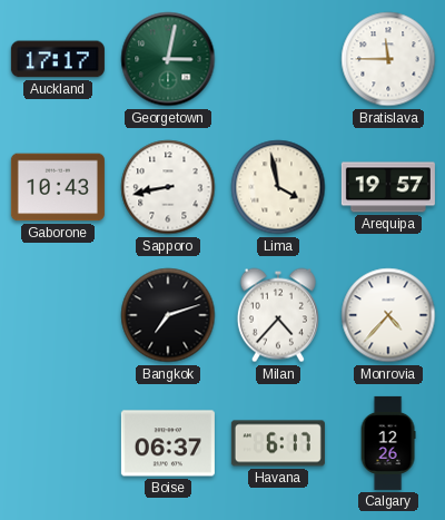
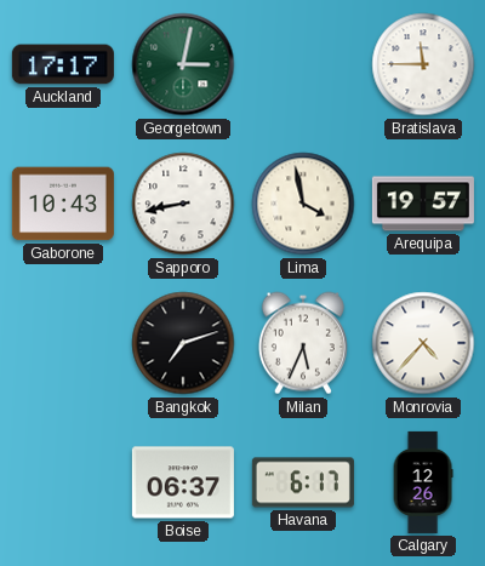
Milan: 4:37 -> 5:34 (303, 343)
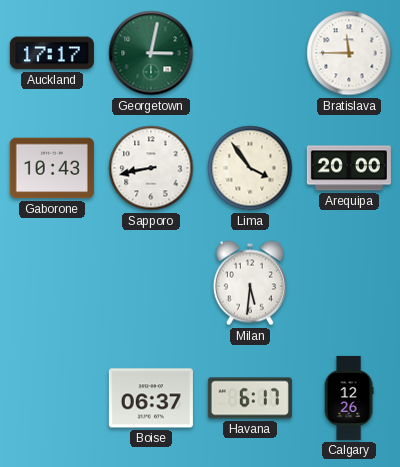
Lima: 3:58 -> 3:54 (250, 168)
Arequipa: 19:57 -> 20:00 (349, 168)
Bangkok: 7:12 -> none (183, 343)
Milan: 5:34 -> 5:31 (250, 283)
Monrovia: 4:37 -> none (423, 343)
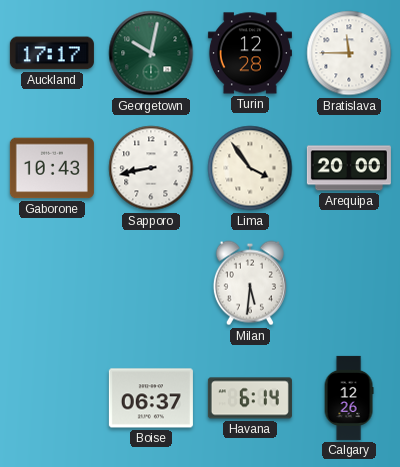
Georgetown: 3:02 -> 10:02 (151, 53)
Turin: none -> 12:28 (250, 53)
Havana: 6:17 -> 6:14 (250, 398)
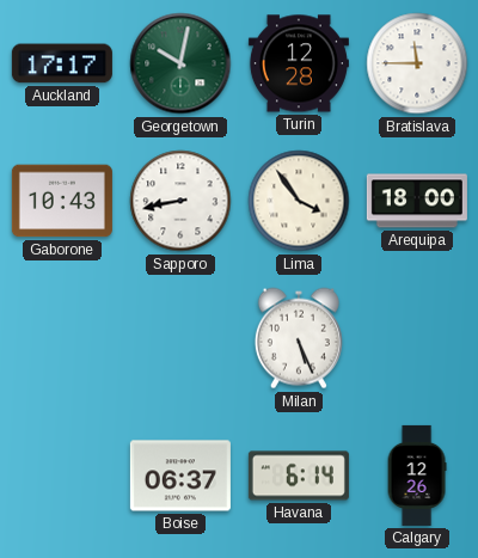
Arequipa: 20:00 -> 18:00 (417, 201)
Milan: 5:31 -> 5:26 (299, 338)
